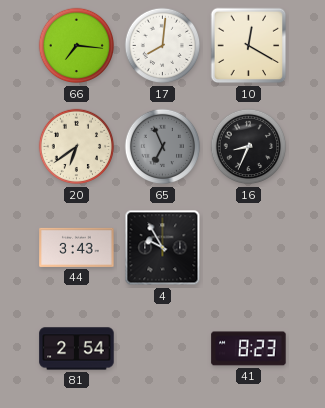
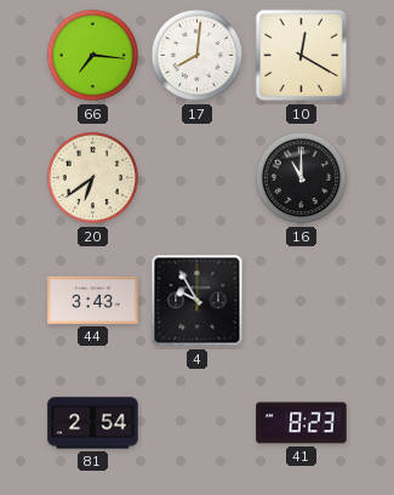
65: 6:56 -> none (163, 147)
16: 8:34 -> 11:00 (302, 178)
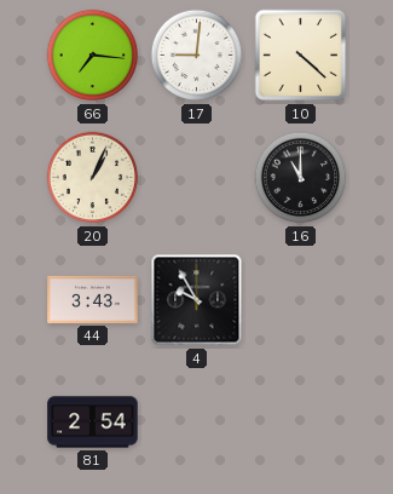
17: 8:01 -> 9:01 (197, 56)
10: 12:20 -> 4:22 (301, 56)
20: 6:39 -> 1:04 (93, 178)
41: 8:23 -> none (302, 423)
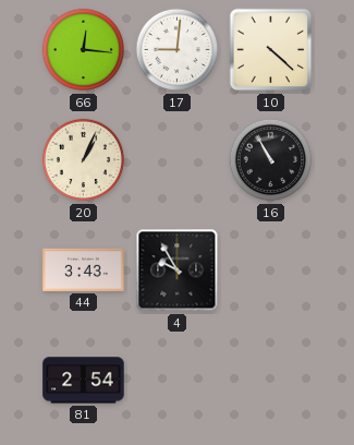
66: 7:16 -> 12:16 (84, 50)
16: 11:00 -> 10:55 (271, 160)
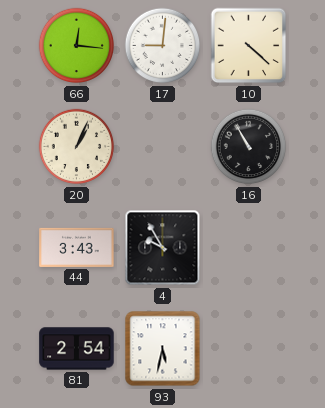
93: none -> 5:32 (163, 349)
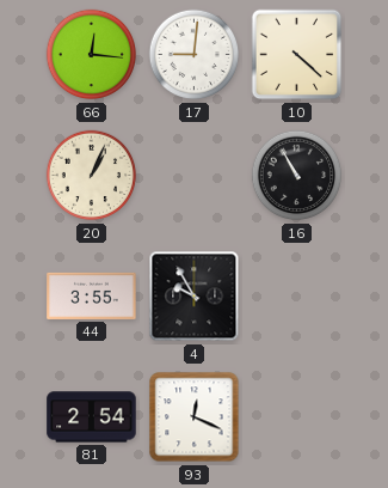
44: 3:43 -> 3:55 (92, 295)
93: 5:32 -> 12:19 (195, 417)
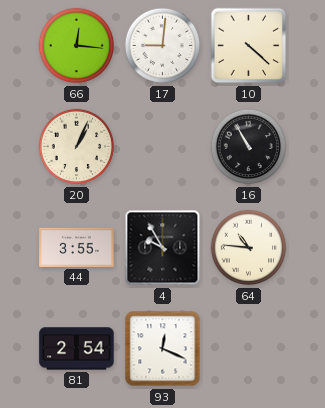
64: none -> 10:46 (249, 248)
